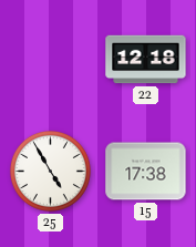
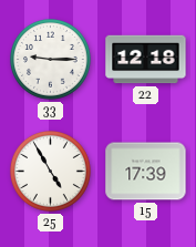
33: none -> 9:15 (50, 59)
15: 17:38 -> 17:39 (146, 172)
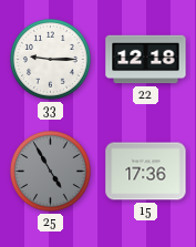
25 dial: white -> grey (50, 171)
15: 17:39 -> 17:36 (146, 172)
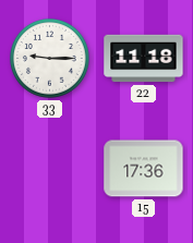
22: 12:18 -> 11:18 (144, 59)
25: 4:55 -> none (50, 171)
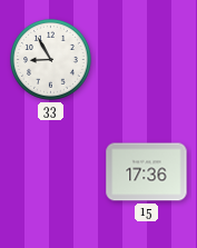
33: 9:15 -> 8:55 (50, 59)
22: 11:18 -> none (144, 59)
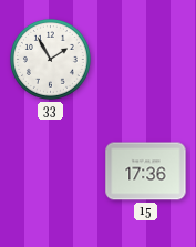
33: 8:55 -> 1:55 (50, 59)
